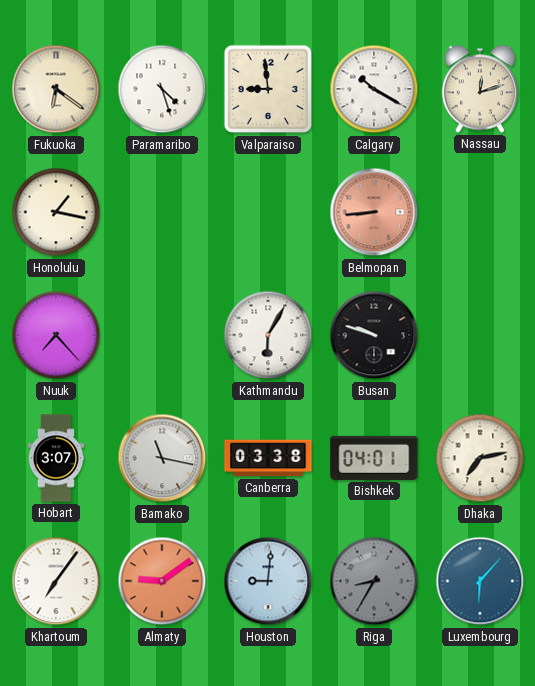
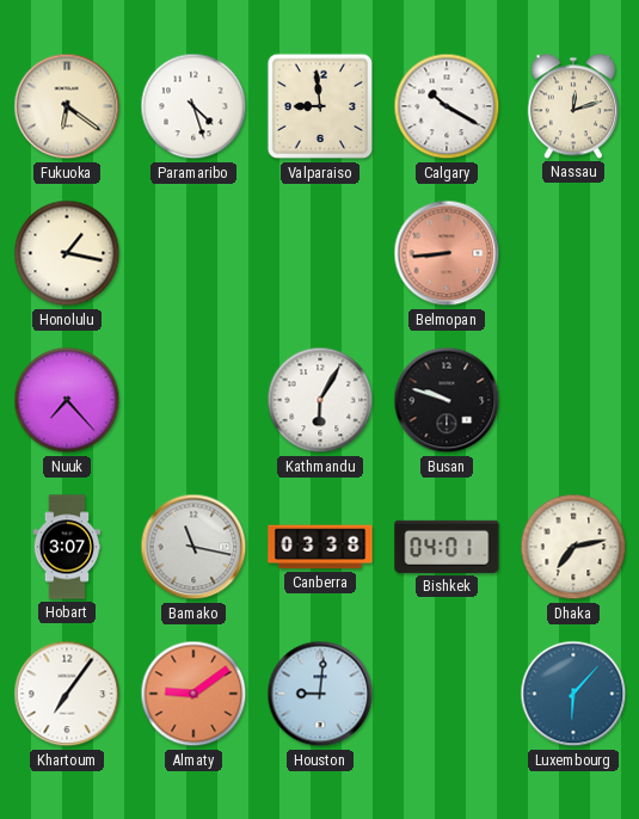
Riga: 8:35 -> none (374, 581)
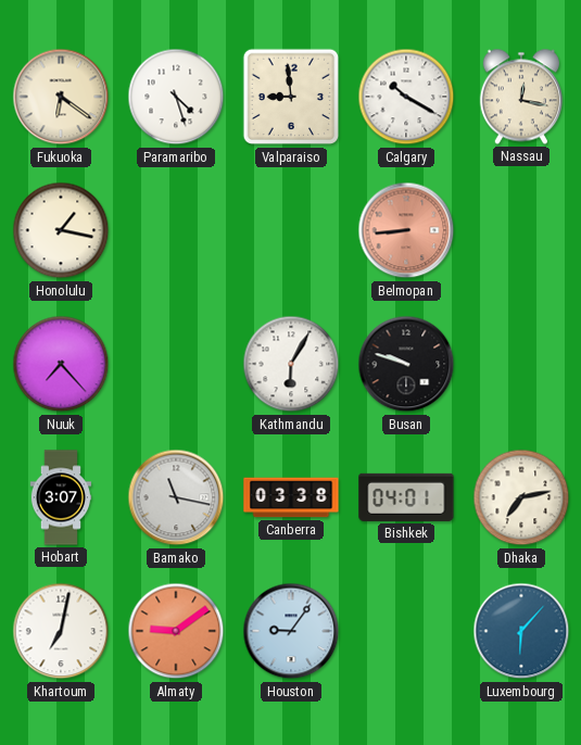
Nassau: 12:12 -> 12:17 (521, 97)
Khartoum: 7:06 -> 7:02 (61, 631)
Houston: 9:01 -> 9:06 (291, 631)
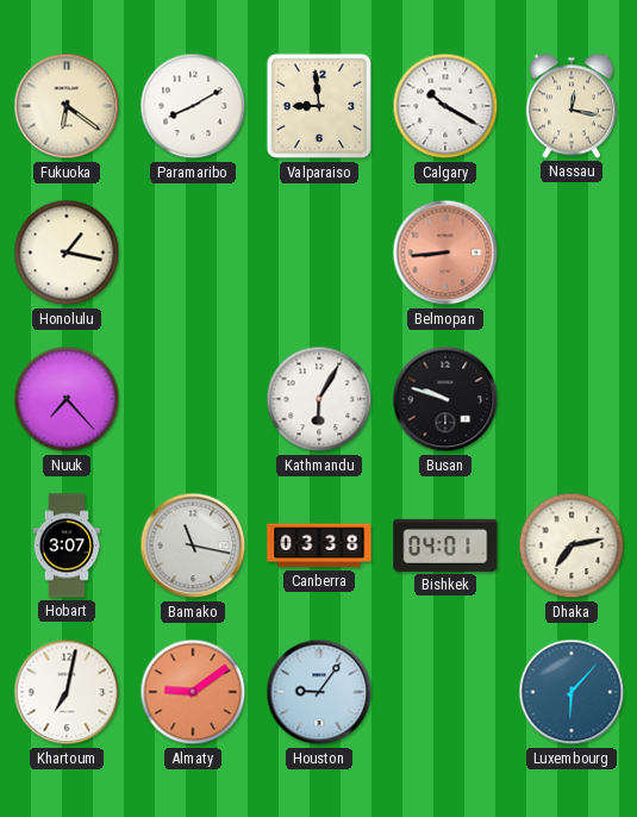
Paramaribo: 4:27 -> 8:10 (193, 106)
